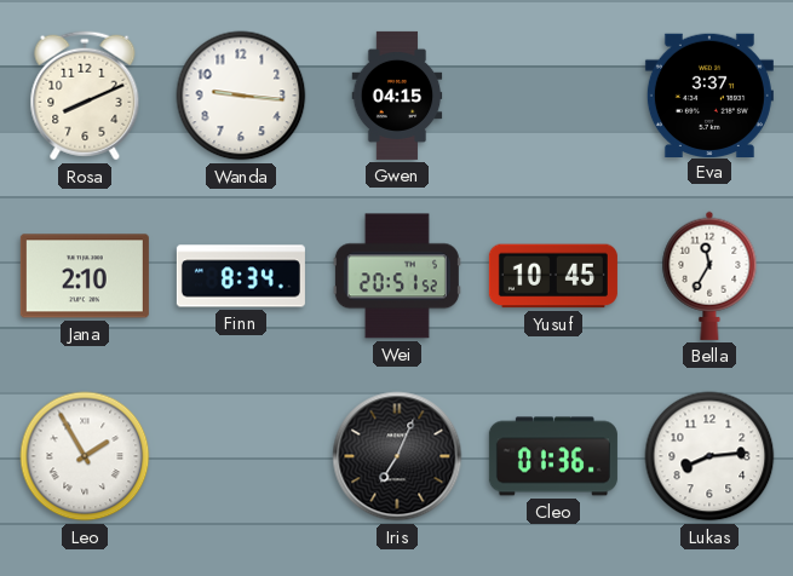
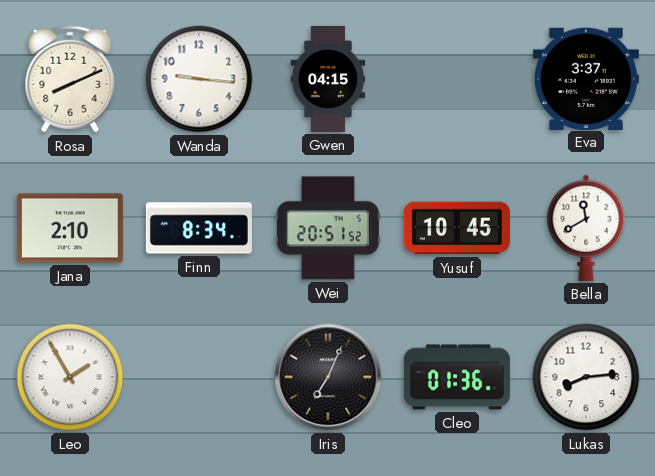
Bella: 11:35 -> 11:40 (586, 228)
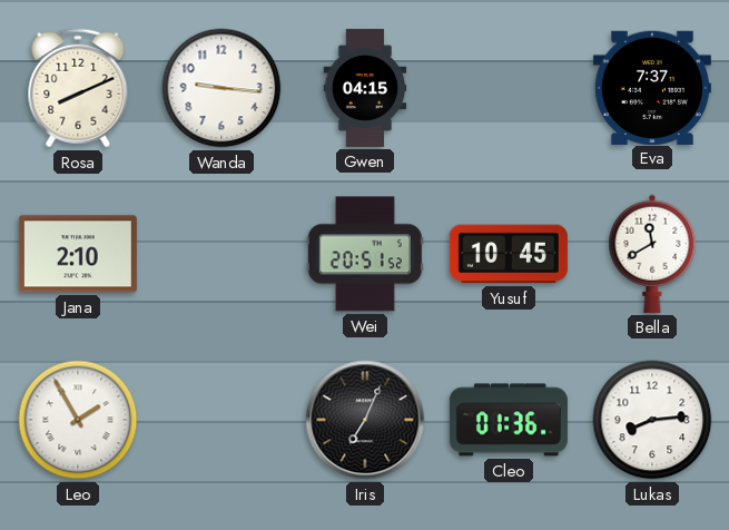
Eva: 3:37 -> 7:37 (652, 87)
Finn: 8:34 -> none (199, 228)
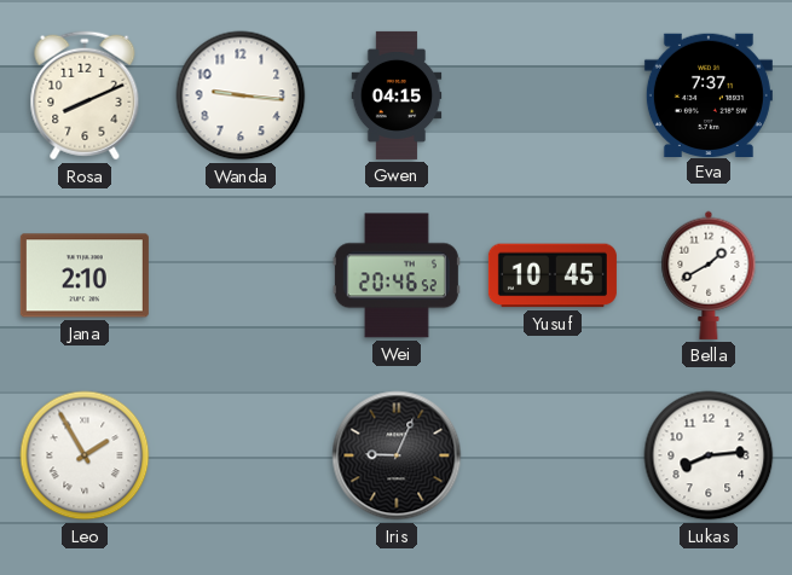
Wei: 20:51 -> 20:46 (397, 275)
Bella: 11:40 -> 1:40 (709, 275)
Iris: 7:04 -> 9:04 (397, 455)
Cleo: 01:36 -> none (509, 420)
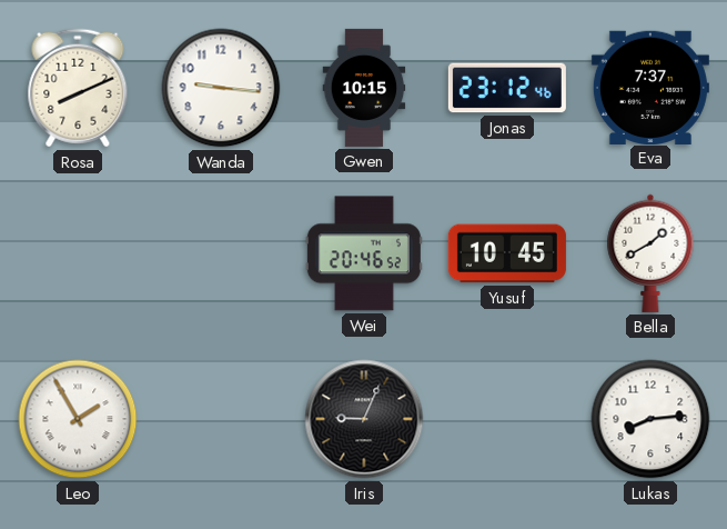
Gwen: 04:15 -> 10:15 (364, 88)
Jonas: none -> 23:12 (507, 88)
Jana: 2:10 -> none (85, 275)
